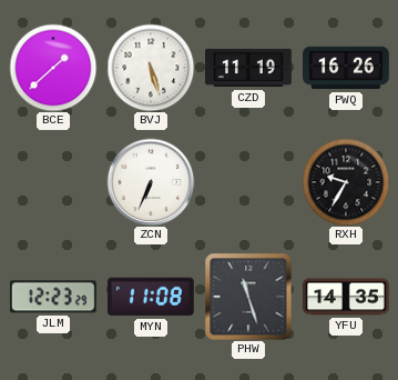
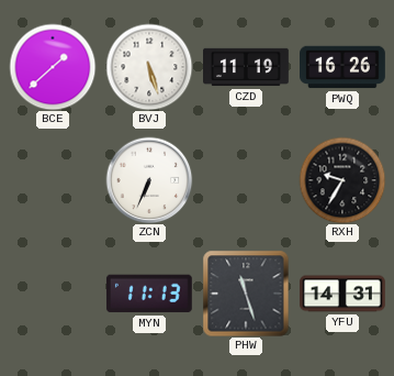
JLM: 12:23 -> none (53, 297)
MYN: 11:08 -> 11:13 (149, 294)
YFU: 14:35 -> 14:31 (344, 294)
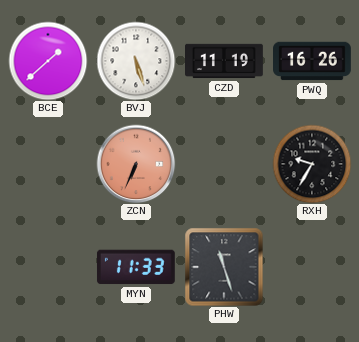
ZCN dial: white -> salmon (136, 164)
MYN: 11:13 -> 11:33 (136, 267)
YFU: 14:31 -> none (344, 294)
